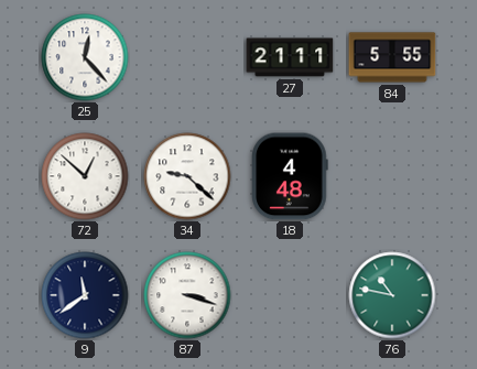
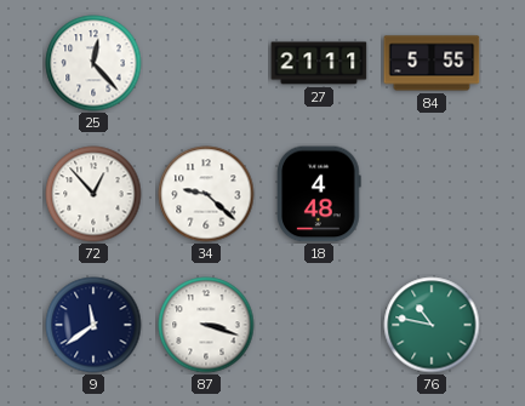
72: 12:52 -> 12:53 (93, 194)
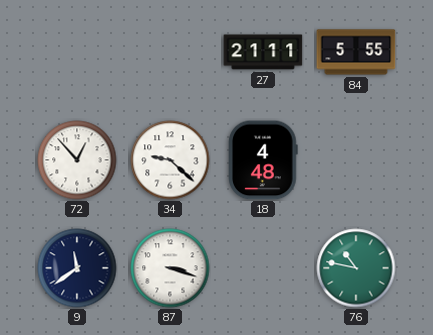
25: 12:23 -> none (93, 63)
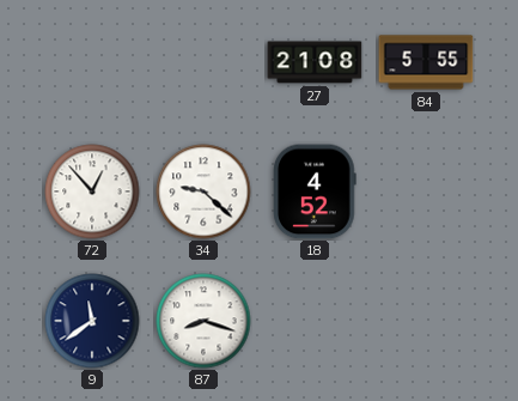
27: 21:11 -> 21:08 (315, 62)
18: 4:48 -> 4:52 (315, 192)
87: 3:18 -> 8:18 (203, 321)
76: 10:47 -> none (356, 268)
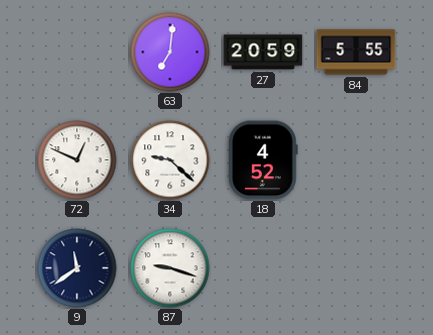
63: none -> 7:01 (170, 52)
27: 21:08 -> 20:59 (263, 52)
72: 12:53 -> 12:49 (77, 160)
87: 8:18 -> 9:18 (170, 268)
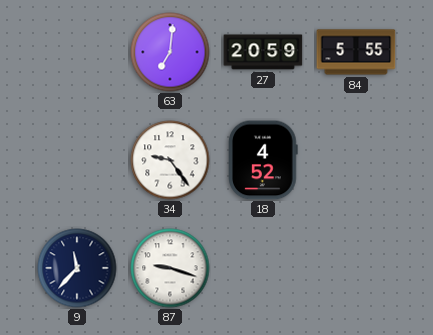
72: 12:49 -> none (77, 160)
34: 9:22 -> 9:24 (170, 160)
9: 11:39 -> 11:37 (77, 268)
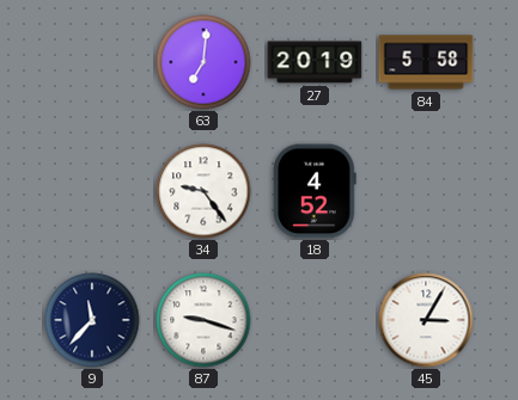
27: 20:59 -> 20:19 (315, 62)
84: 5:55 -> 5:58 (426, 62)
45: none -> 3:05 (426, 320)
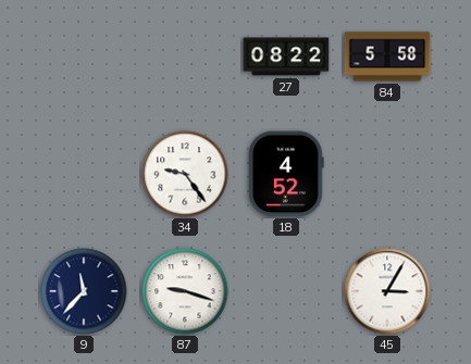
63: 7:01 -> none (203, 62)
27: 20:19 -> 08:22 (286, 57)
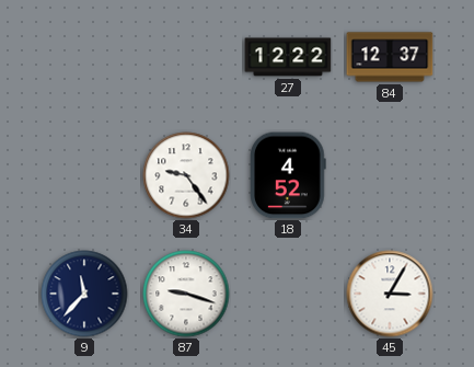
27: 08:22 -> 12:22 (288, 57)
84: 5:58 -> 12:37 (390, 57)
